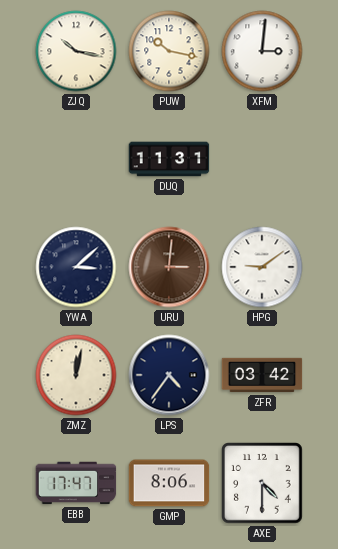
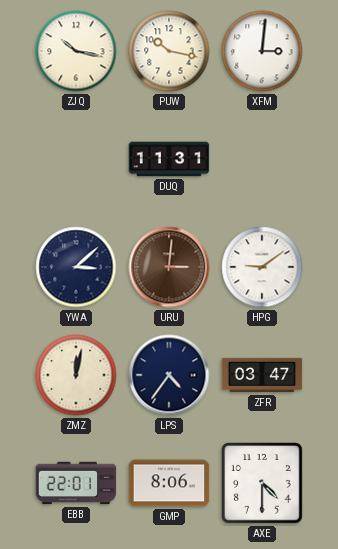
ZFR: 03:42 -> 03:47 (262, 375)
EBB: 17:47 -> 22:01 (76, 483)
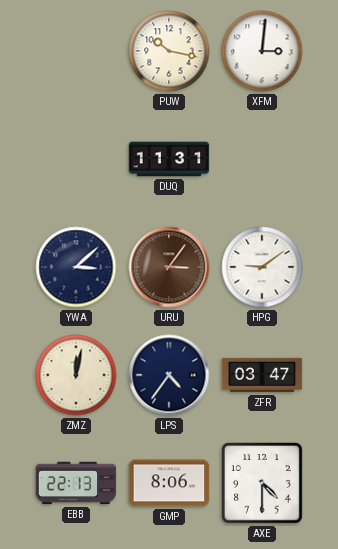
ZJQ: 10:17 -> none (76, 51)
URU: 3:01 -> 3:06 (169, 267)
EBB: 22:01 -> 22:13 (76, 483)
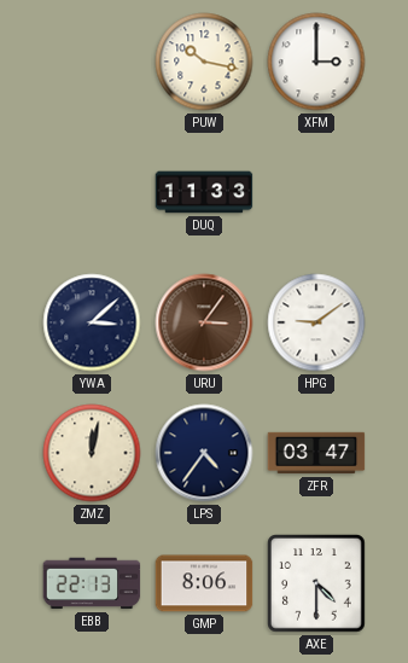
XFM: 3:01 -> 3:00 (316, 62)
DUQ: 11:31 -> 11:33 (204, 192)
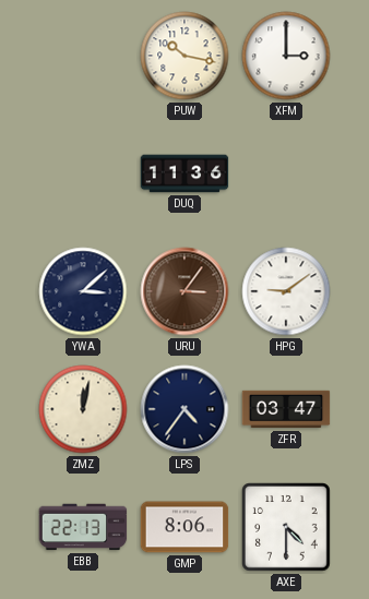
DUQ: 11:33 -> 11:36 (184, 173)
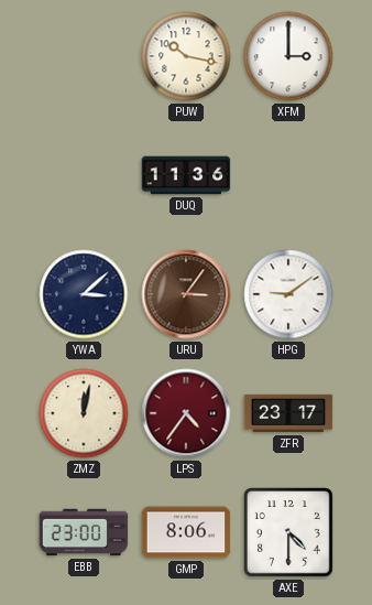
LPS dial: navy -> burgundy (186, 413)
ZFR: 03:47 -> 23:17 (288, 413)
EBB: 22:13 -> 23:00 (84, 532)
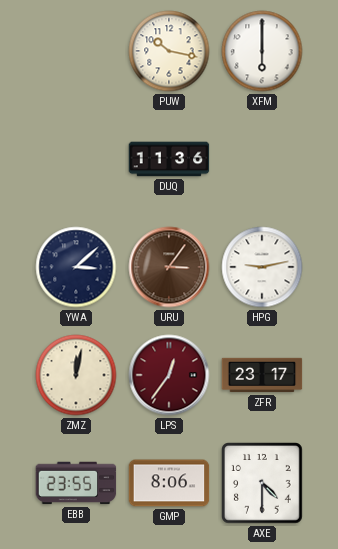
XFM: 3:00 -> 6:00 (262, 51)
HPG: 9:09 -> 9:13 (262, 267)
LPS: 4:36 -> 12:36 (169, 375)
EBB: 23:00 -> 23:55 (76, 483)
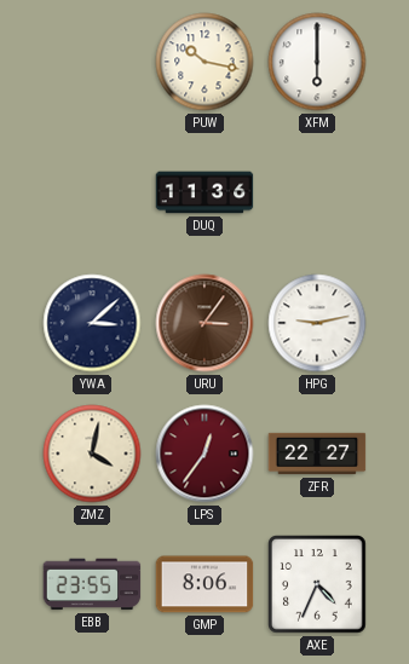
ZMZ: 12:02 -> 4:02 (92, 454)
ZFR: 23:17 -> 22:27 (317, 454)
AXE: 4:30 -> 4:34 (317, 584)
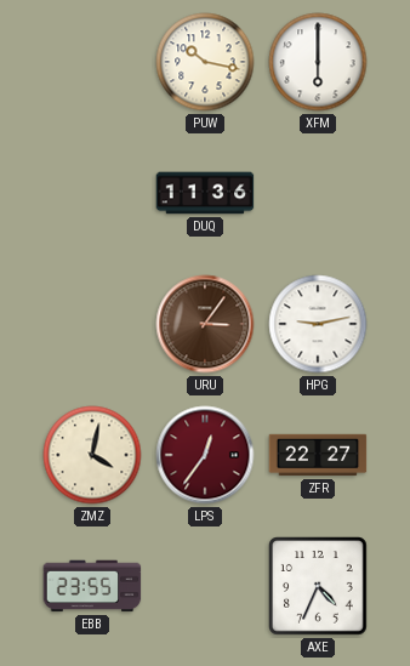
YWA: 3:08 -> none (92, 323)
GMP: 8:06 -> none (204, 584)
